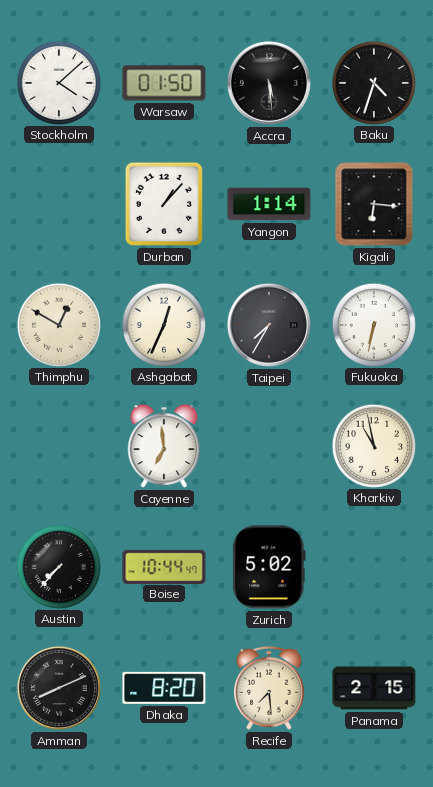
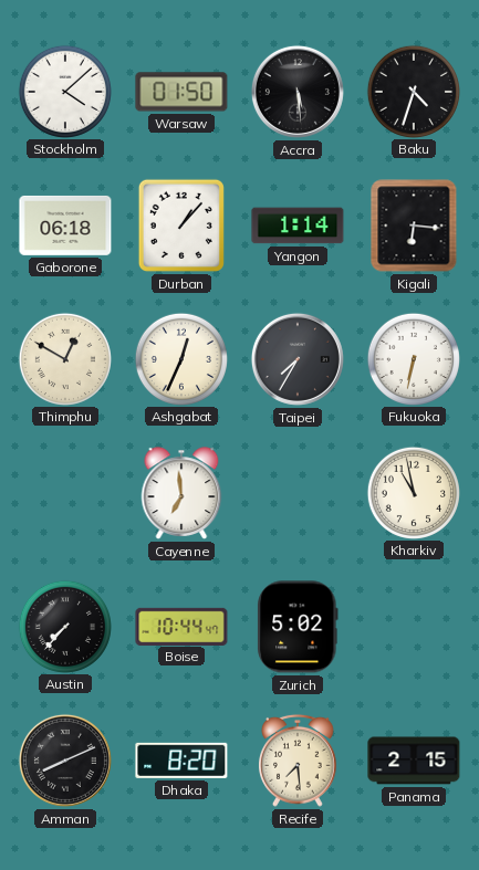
Gaborone: none -> 06:18 (65, 226)
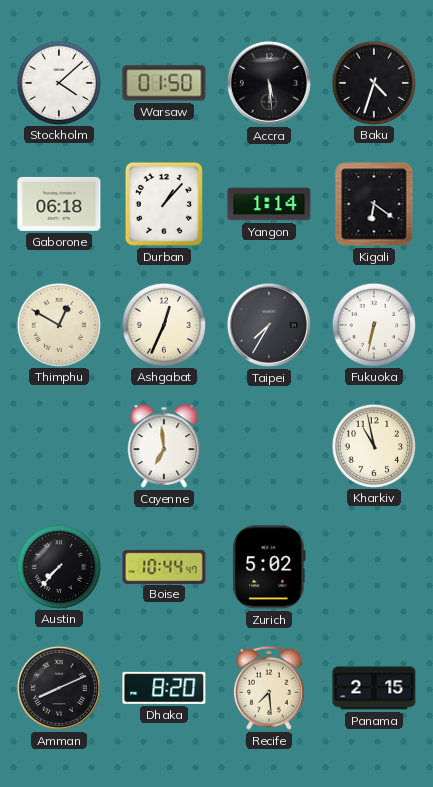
Kigali: 6:16 -> 6:21 (374, 204)
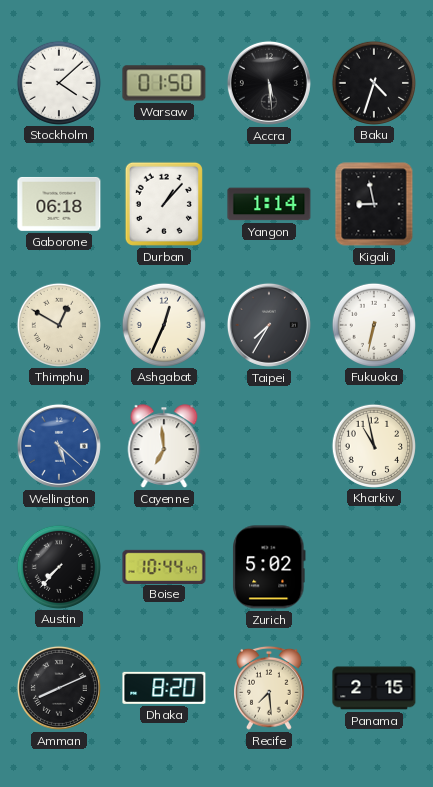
Kigali: 6:21 -> 8:58 (374, 204)
Wellington: none -> 5:22 (59, 446)
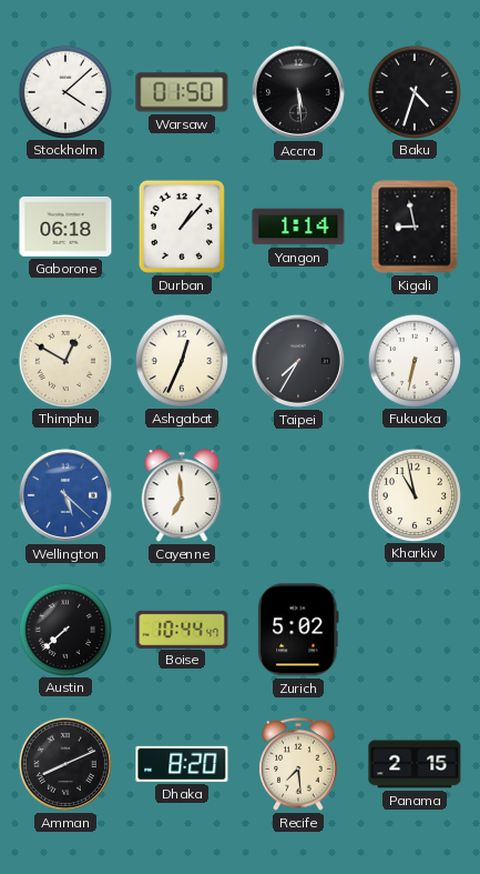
Austin: 7:37 -> 7:38 (64, 629)
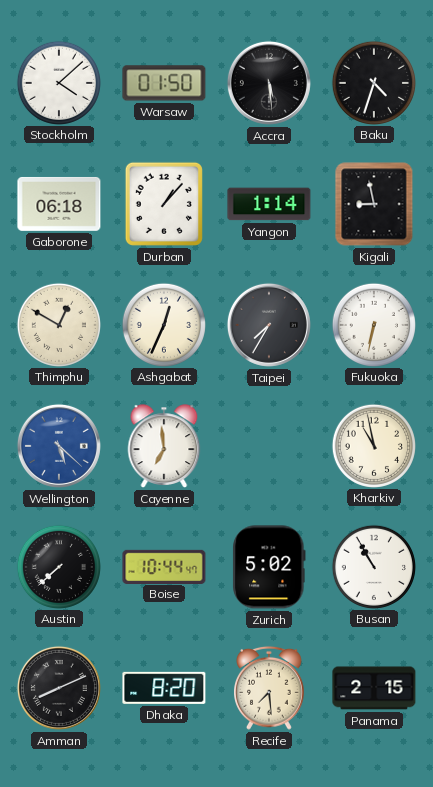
Busan: none -> 10:55 (373, 566)
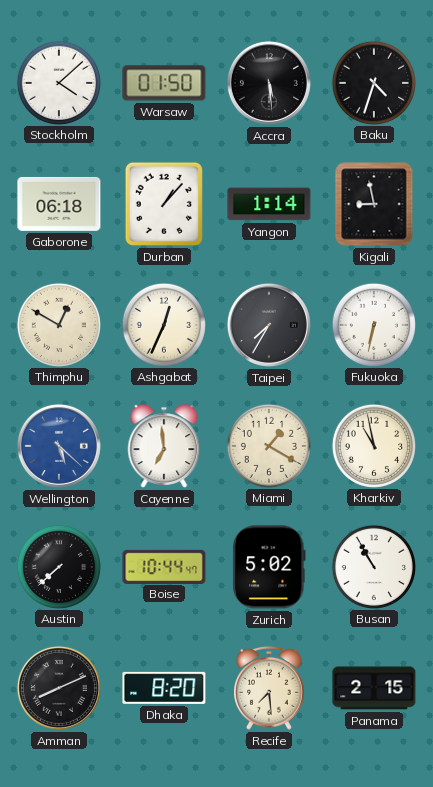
Miami: none -> 1:20 (268, 445)
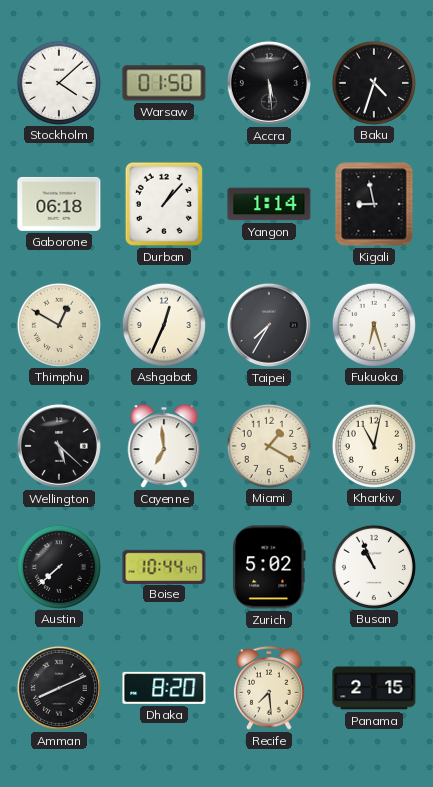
Fukuoka: 6:32 -> 6:27 (373, 324)
Wellington dial: blue -> black (59, 446)
Kharkiv: 10:58 -> 11:02 (373, 445)
Busan: 10:55 -> 10:56 (373, 566)
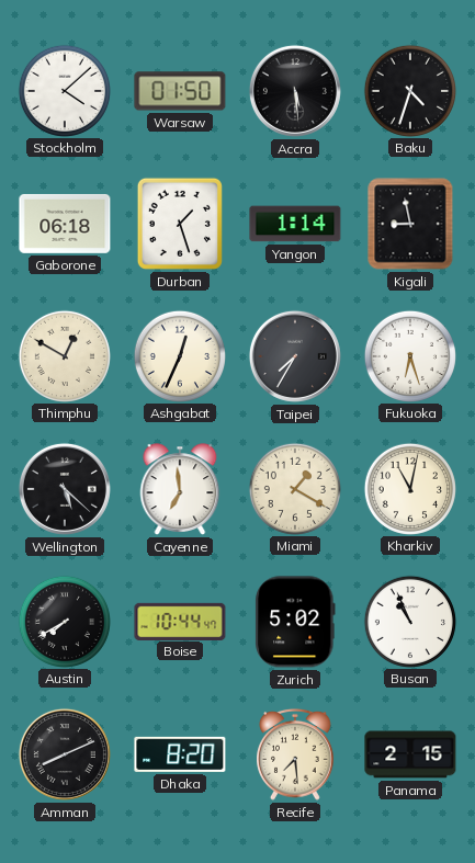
Durban: 1:07 -> 1:27 (180, 224)
Austin: 7:38 -> 7:40 (64, 621)
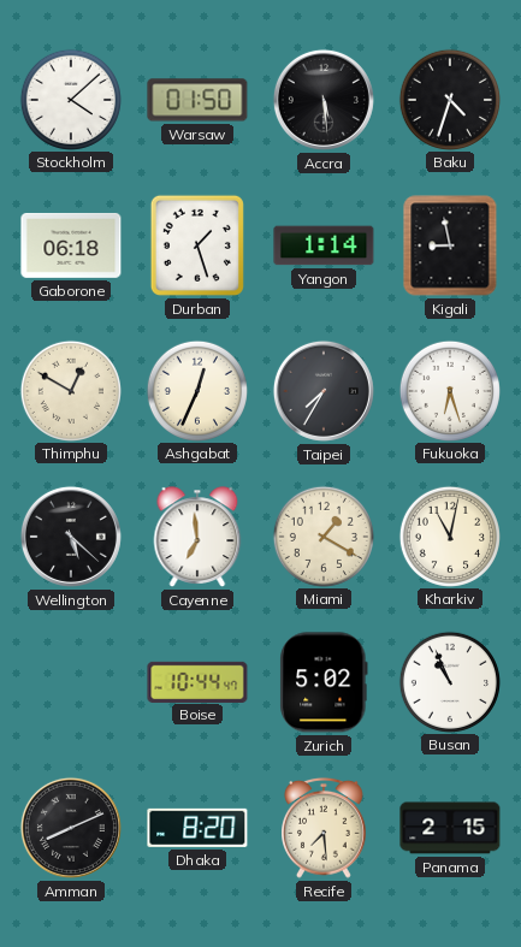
Austin: 7:40 -> none (64, 621)
